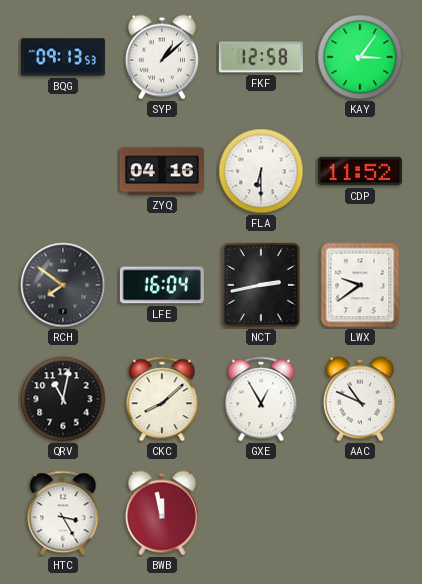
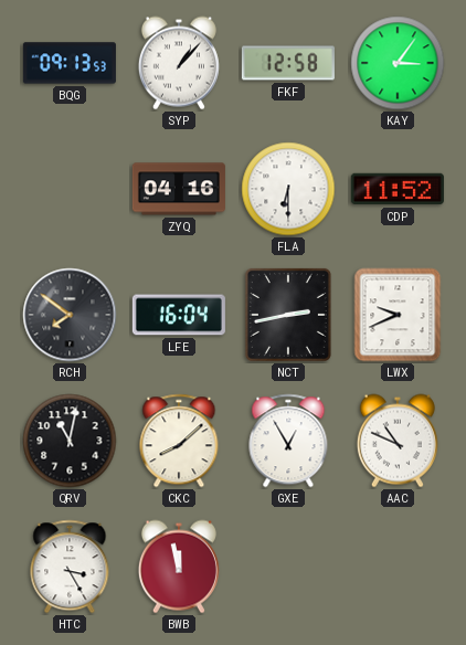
SYP: 1:08 -> 1:07 (179, 63)
LWX: 9:39 -> 9:41 (398, 315)
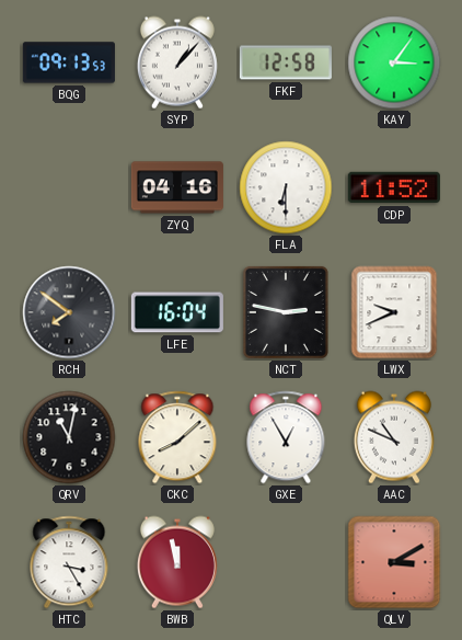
NCT: 2:43 -> 2:47 (286, 312)
QLV: none -> 3:10 (394, 562)
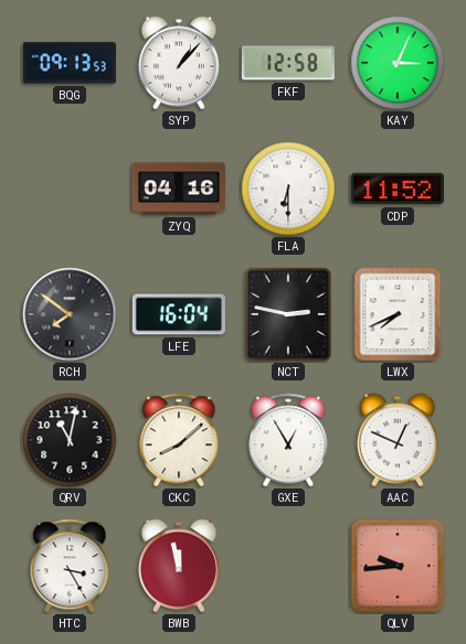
KAY: 3:06 -> 3:04 (398, 63)
LWX: 9:41 -> 7:41 (398, 314)
AAC: 10:49 -> 12:49 (398, 440)
QLV: 3:10 -> 9:44 (398, 566)
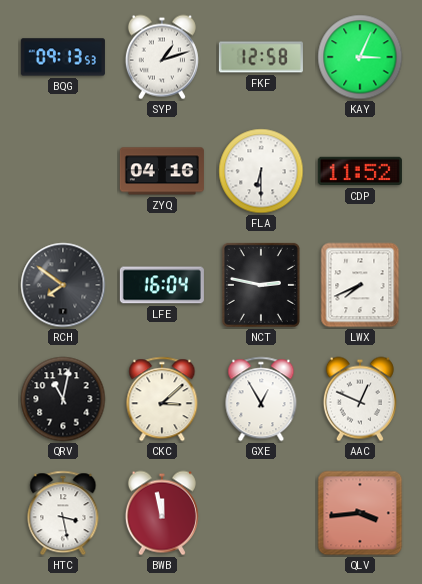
SYP: 1:07 -> 1:12 (162, 57)
CKC: 8:08 -> 3:08 (162, 399)
HTC: 3:25 -> 3:28 (63, 513)
QLV: 9:44 -> 3:44 (360, 513)
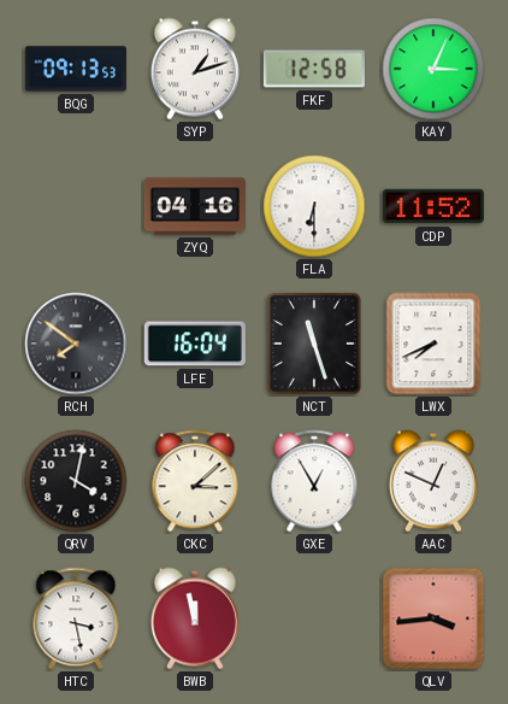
NCT: 2:47 -> 11:27 (314, 344)
QRV: 11:02 -> 4:02 (76, 481)
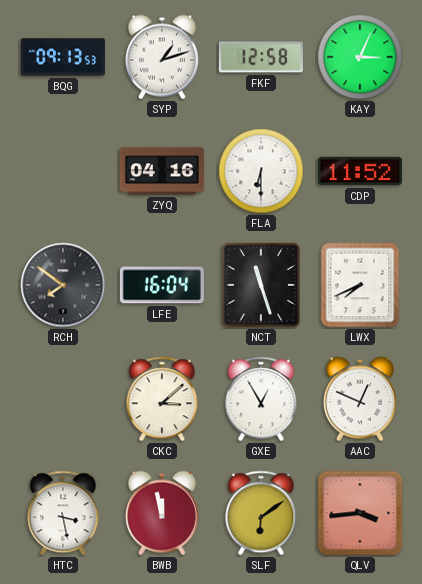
QRV: 4:02 -> none (76, 481)
SLF: none -> 6:09 (261, 513)
